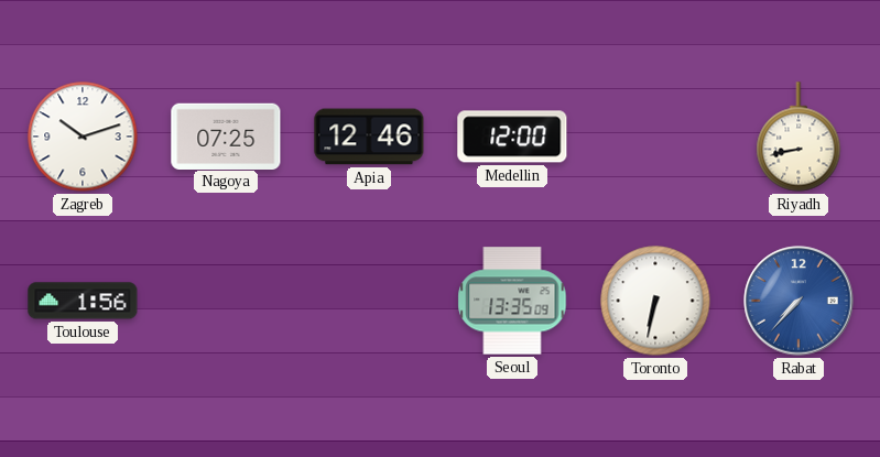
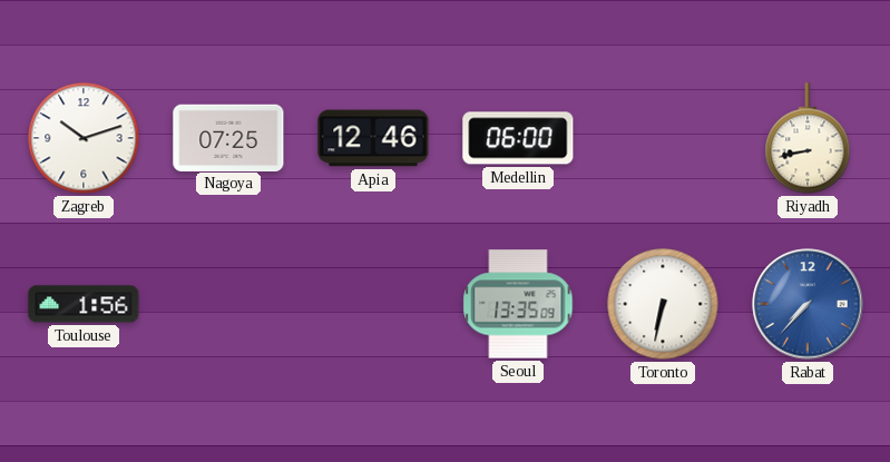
Medellin: 12:00 -> 06:00 (518, 138)
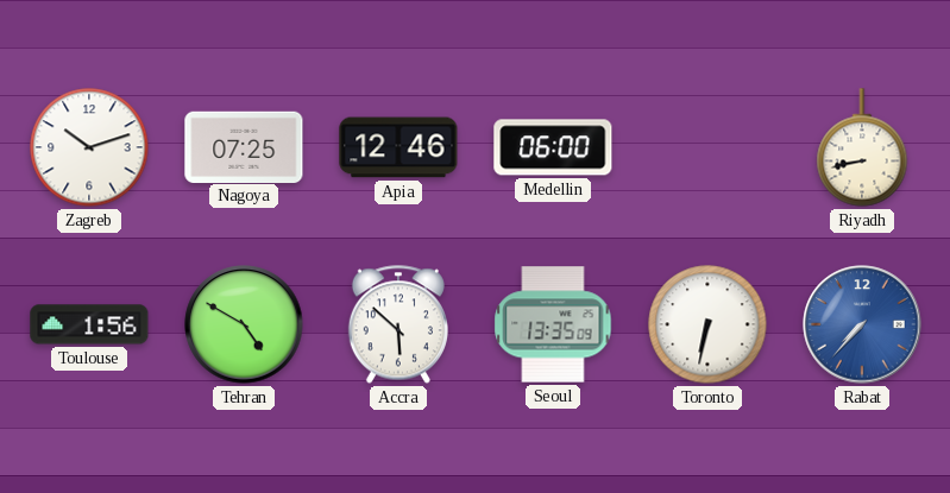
Tehran: none -> 4:50 (244, 324)
Accra: none -> 5:52 (398, 324)
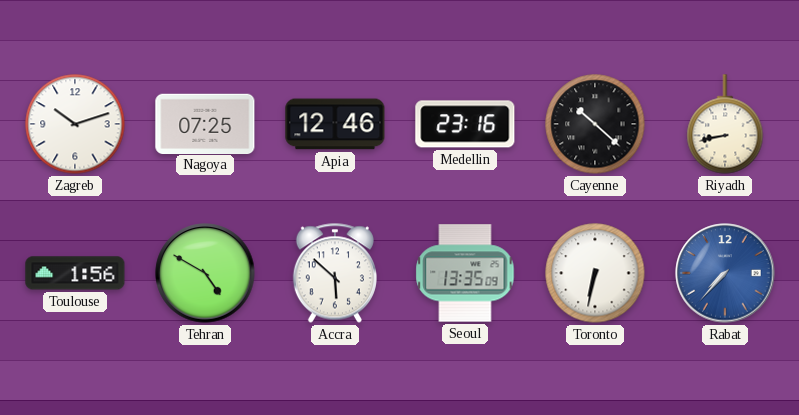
Medellin: 06:00 -> 23:16 (465, 124)
Cayenne: none -> 10:22 (595, 124)
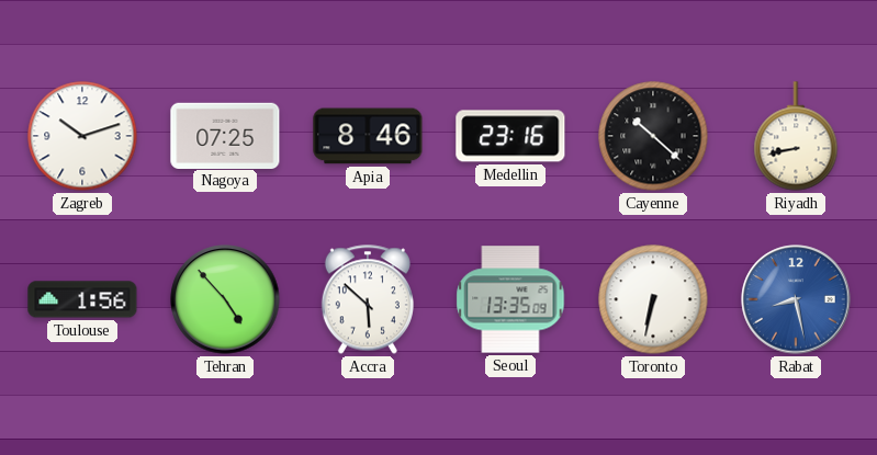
Apia: 12:46 -> 8:46 (368, 136)
Tehran: 4:50 -> 4:53 (225, 299)
Rabat: 7:37 -> 8:28 (796, 299)
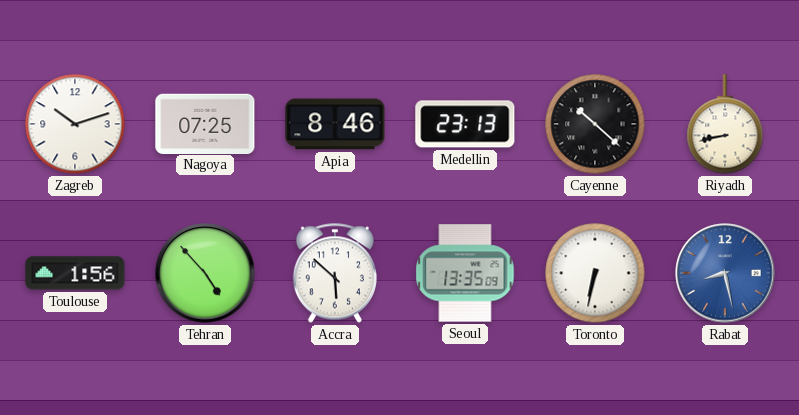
Medellin: 23:16 -> 23:13 (465, 124)
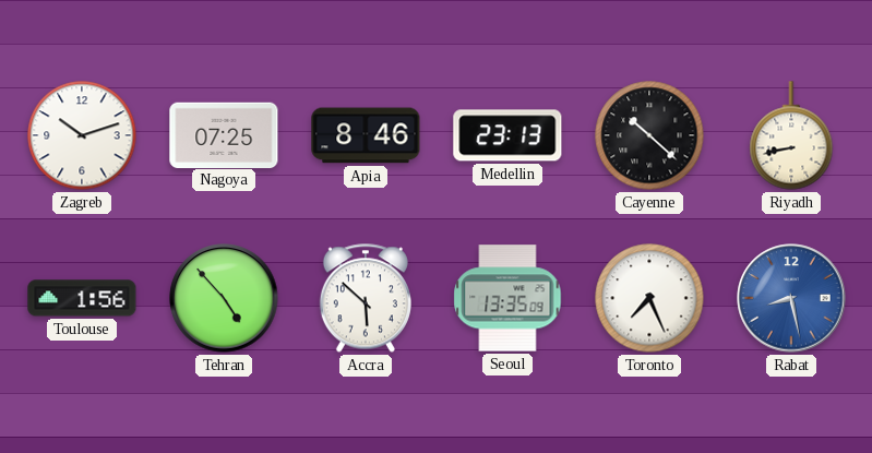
Toronto: 6:32 -> 7:26 (649, 298)
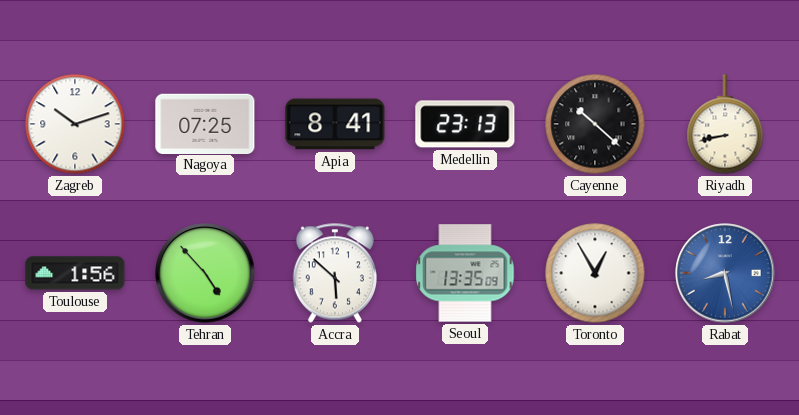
Apia: 8:46 -> 8:41 (335, 124)
Toronto: 7:26 -> 12:55 (595, 273)
